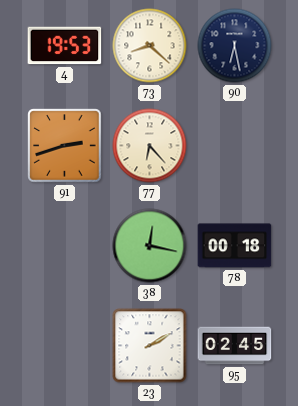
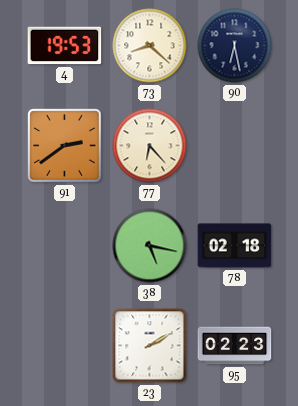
91: 2:42 -> 2:39 (65, 146)
38: 12:17 -> 5:17 (150, 246)
78: 00:18 -> 02:18 (235, 246)
95: 02:45 -> 02:23 (235, 346)
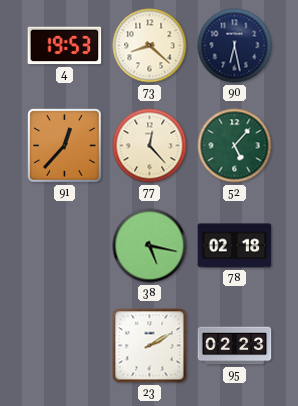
91: 2:39 -> 12:37 (65, 146)
77: 6:23 -> 12:23 (150, 146)
52: none -> 5:07 (235, 146)
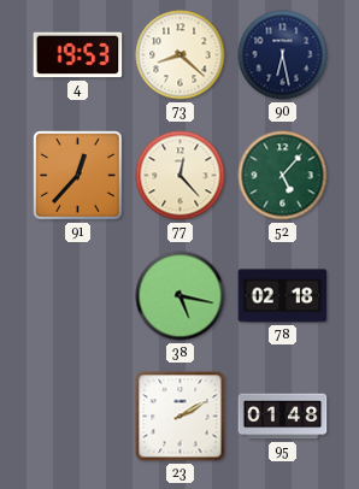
95: 02:23 -> 01:48 (283, 417)
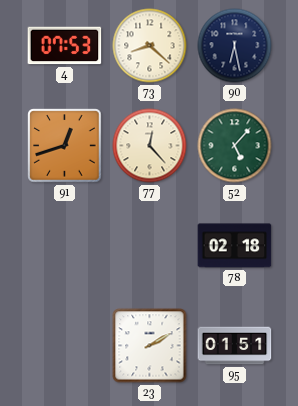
4: 19:53 -> 07:53 (65, 46)
91: 12:37 -> 12:42 (65, 146)
38: 5:17 -> none (181, 296)
95: 01:48 -> 01:51 (235, 346)
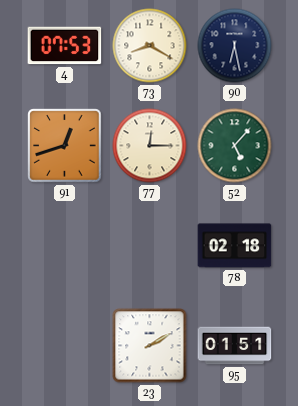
73: 8:22 -> 8:20 (150, 46)
77: 12:23 -> 12:15 (150, 146)
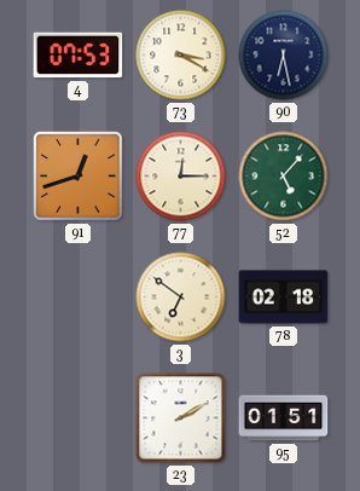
73: 8:20 -> 3:20 (181, 56)
3: none -> 6:51 (181, 298)
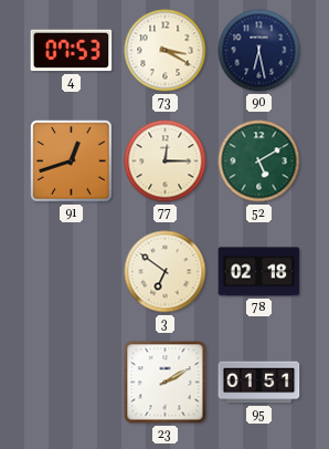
52: 5:07 -> 5:10 (259, 161)
